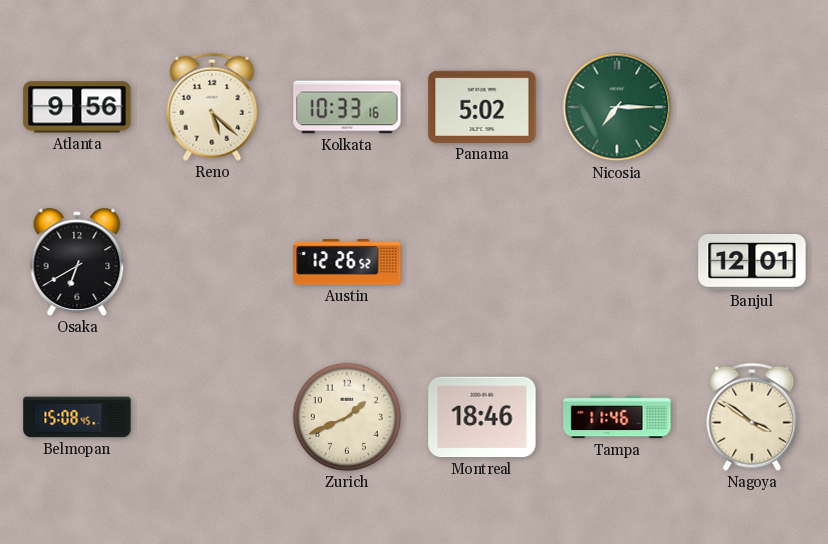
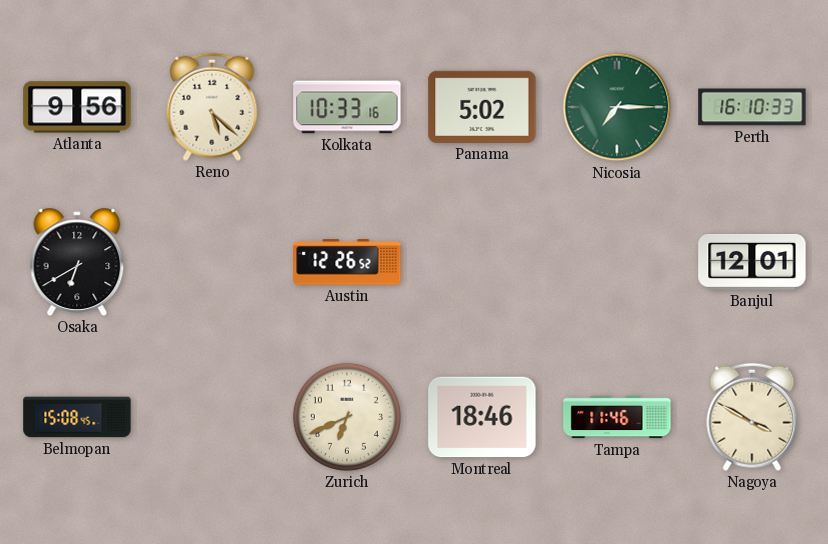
Perth: none -> 16:10 (752, 107)
Zurich: 1:41 -> 6:41 (347, 417)
Nagoya: 3:51 -> 3:50 (752, 417)
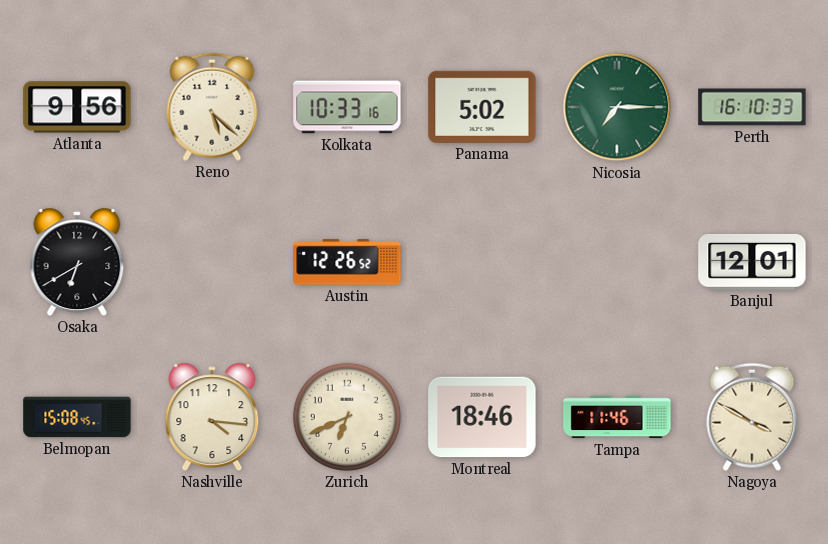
Nashville: none -> 4:16 (212, 417)
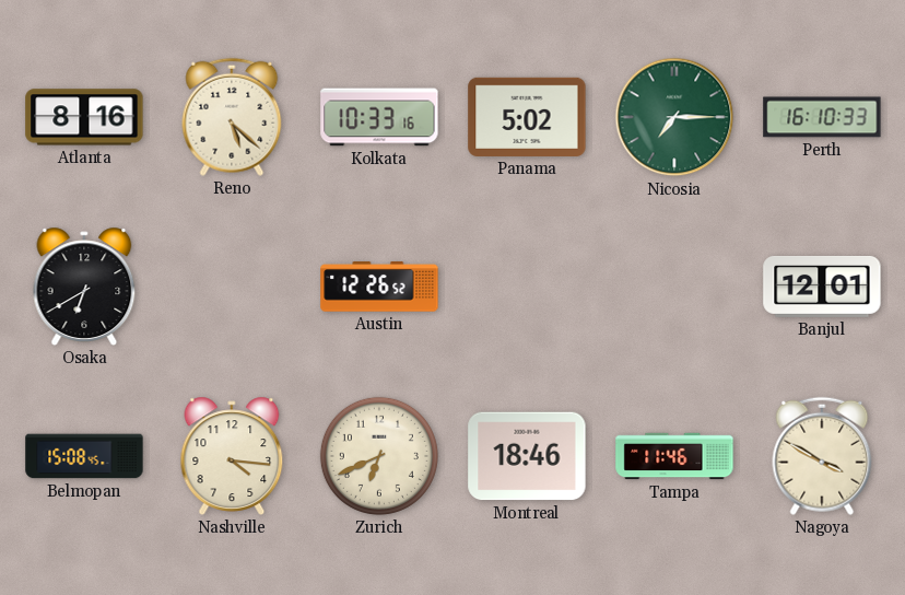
Atlanta: 9:56 -> 8:16 (84, 117)
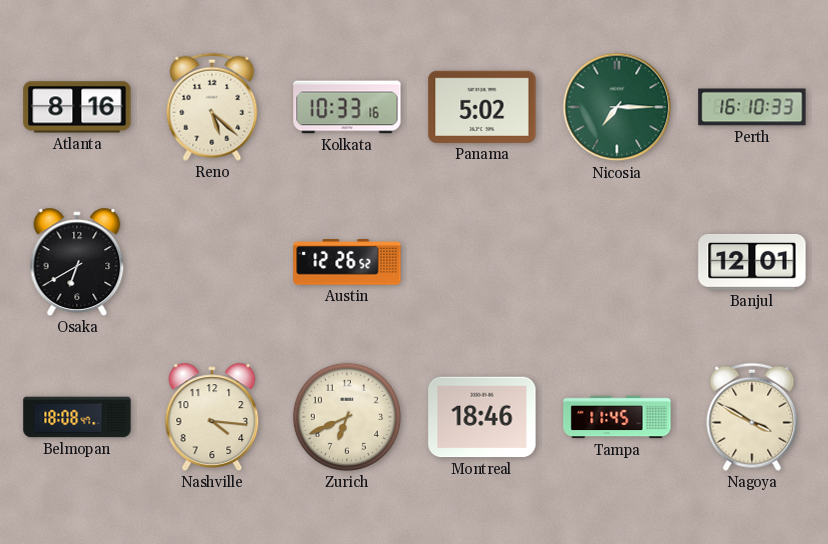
Belmopan: 15:08 -> 18:08 (77, 417)
Tampa: 11:46 -> 11:45 (617, 417)
